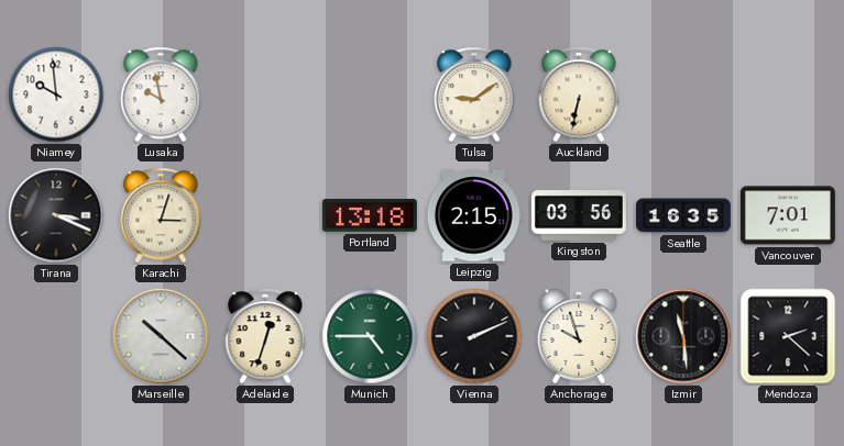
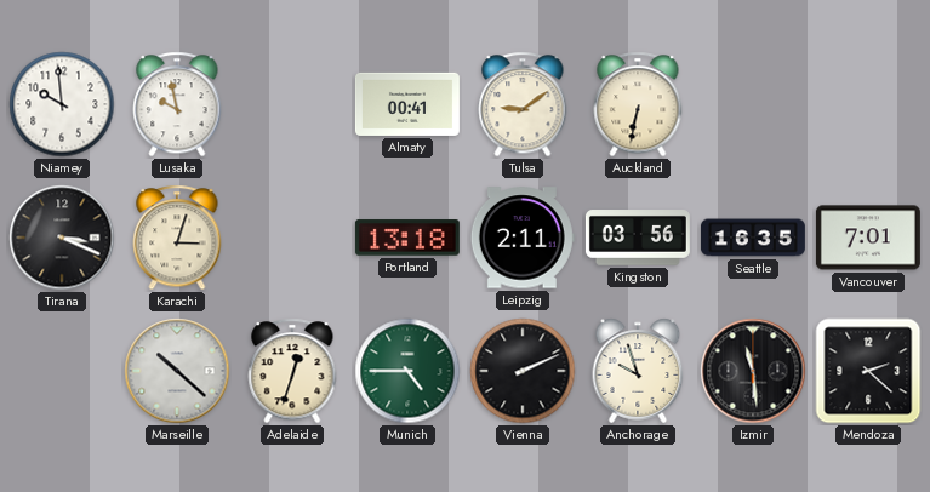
Almaty: none -> 00:41 (407, 104)
Leipzig: 2:15 -> 2:11 (523, 238)
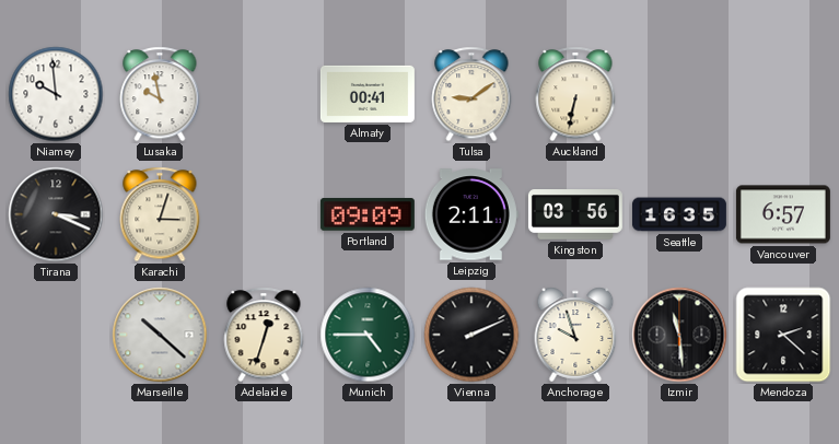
Portland: 13:18 -> 09:09 (368, 214)
Vancouver: 7:01 -> 6:57 (783, 214)
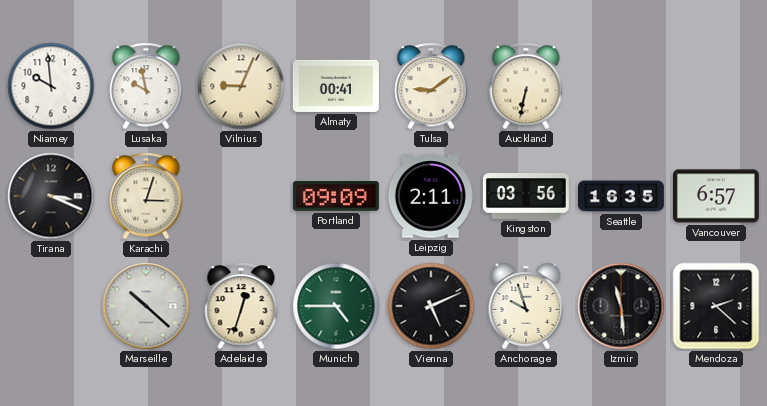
Vilnius: none -> 9:04 (241, 86)
Vienna: 2:11 -> 5:11 (431, 306)
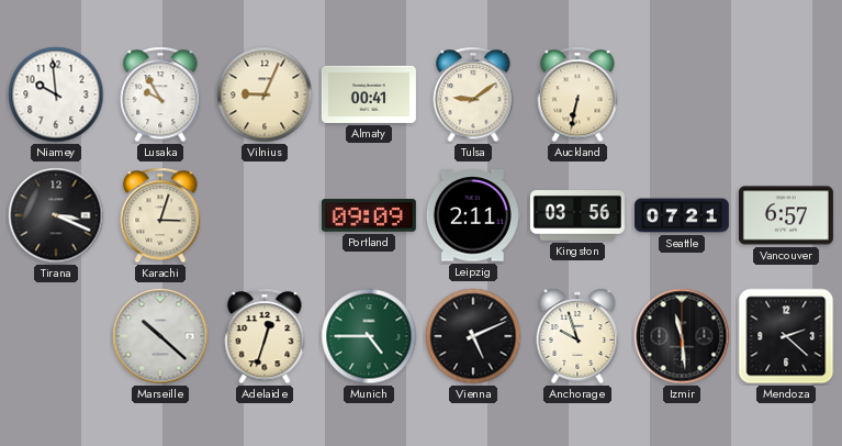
Lusaka: 9:58 -> 9:55 (160, 94)
Seattle: 16:35 -> 07:21 (682, 215)
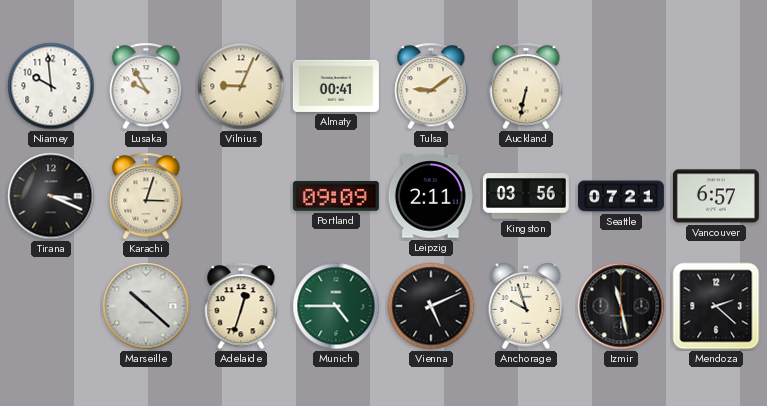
Izmir: 11:29 -> 11:28 (621, 306)
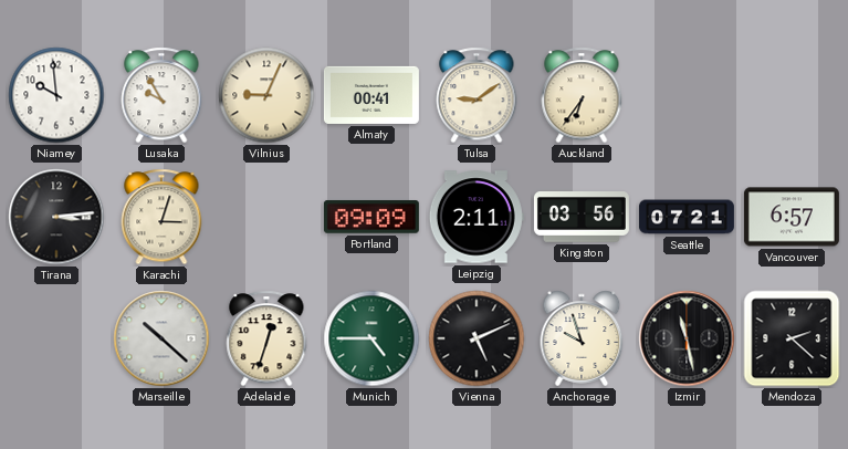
Auckland: 6:32 -> 6:36 (582, 95)
Tirana: 3:19 -> 3:14 (56, 217)
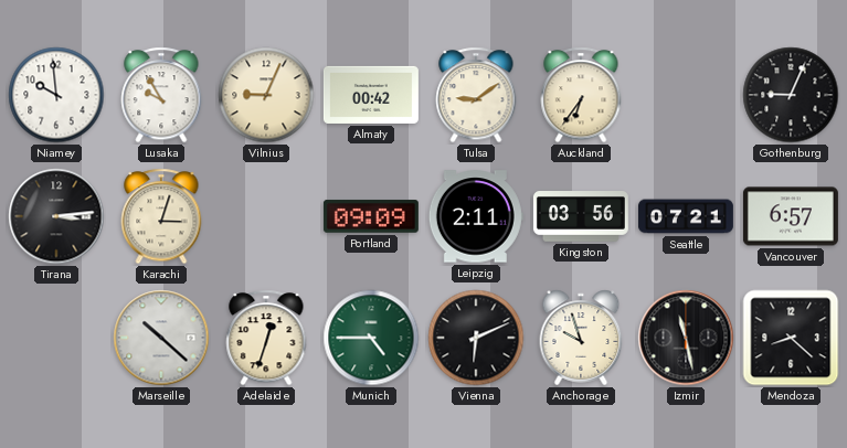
Almaty: 00:41 -> 00:42 (371, 95)
Gothenburg: none -> 9:04 (791, 95)
Vienna: 5:11 -> 6:11 (476, 338)
Mendoza: 2:22 -> 8:22 (791, 338)
